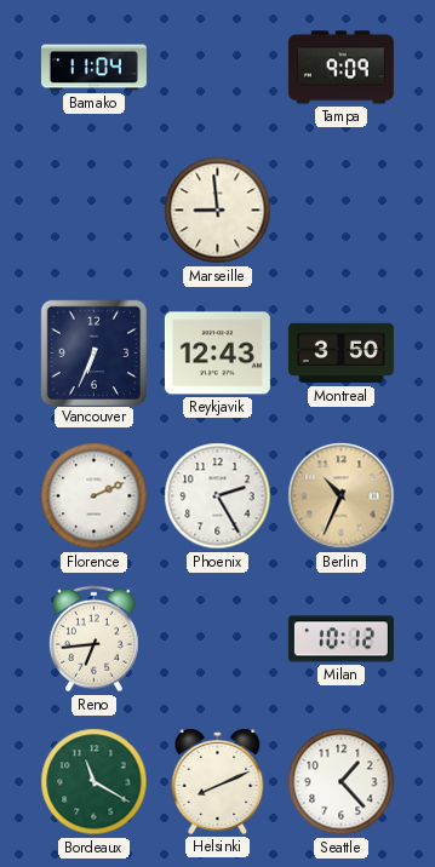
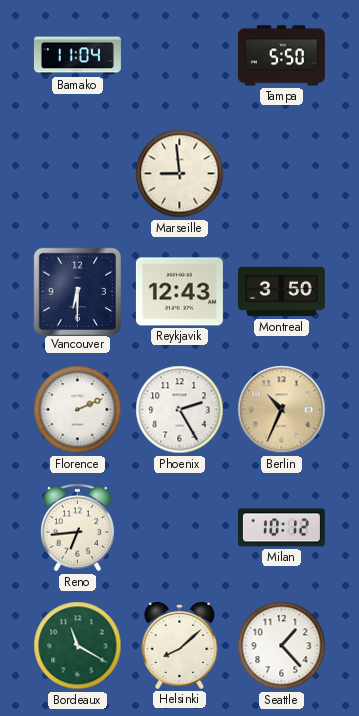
Tampa: 9:09 -> 5:50 (281, 56)
Vancouver: 6:34 -> 6:30 (77, 291)
Helsinki: 8:11 -> 8:08 (180, 646)
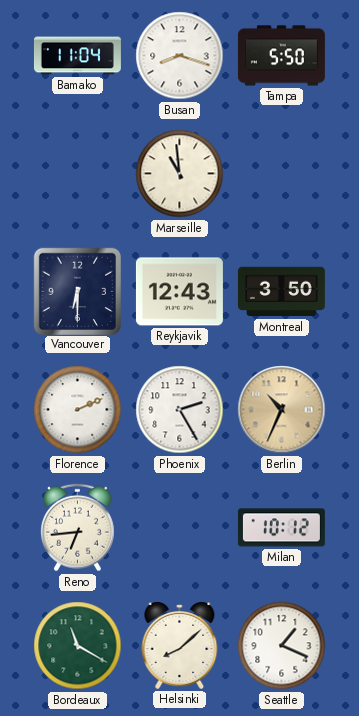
Busan: none -> 8:18 (180, 56)
Marseille: 8:59 -> 10:59 (180, 174)
Seattle: 1:23 -> 1:19 (282, 646)
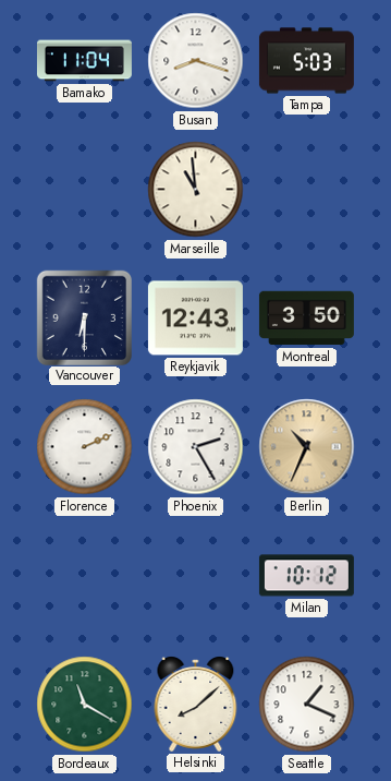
Tampa: 5:50 -> 5:03 (306, 61)
Reno: 6:44 -> none (78, 528)
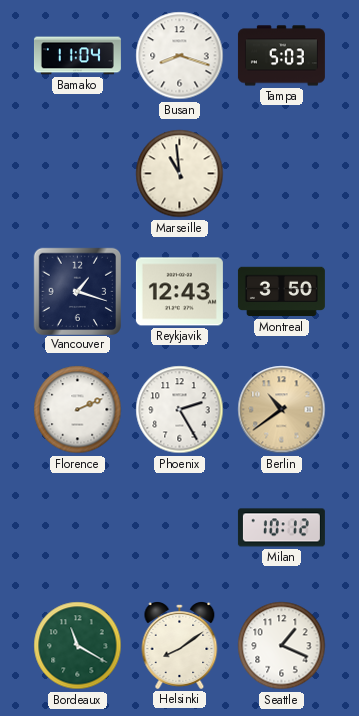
Vancouver: 6:30 -> 1:18 (77, 291)
Berlin: 10:34 -> 10:39 (282, 410)
Helsinki: 8:08 -> 8:09 (180, 646)
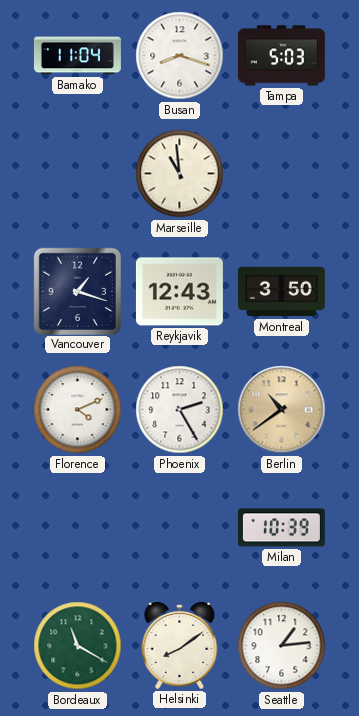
Florence: 2:11 -> 4:11 (78, 410)
Milan: 10:12 -> 10:39 (281, 528)
Seattle: 1:19 -> 1:14 (282, 646)
